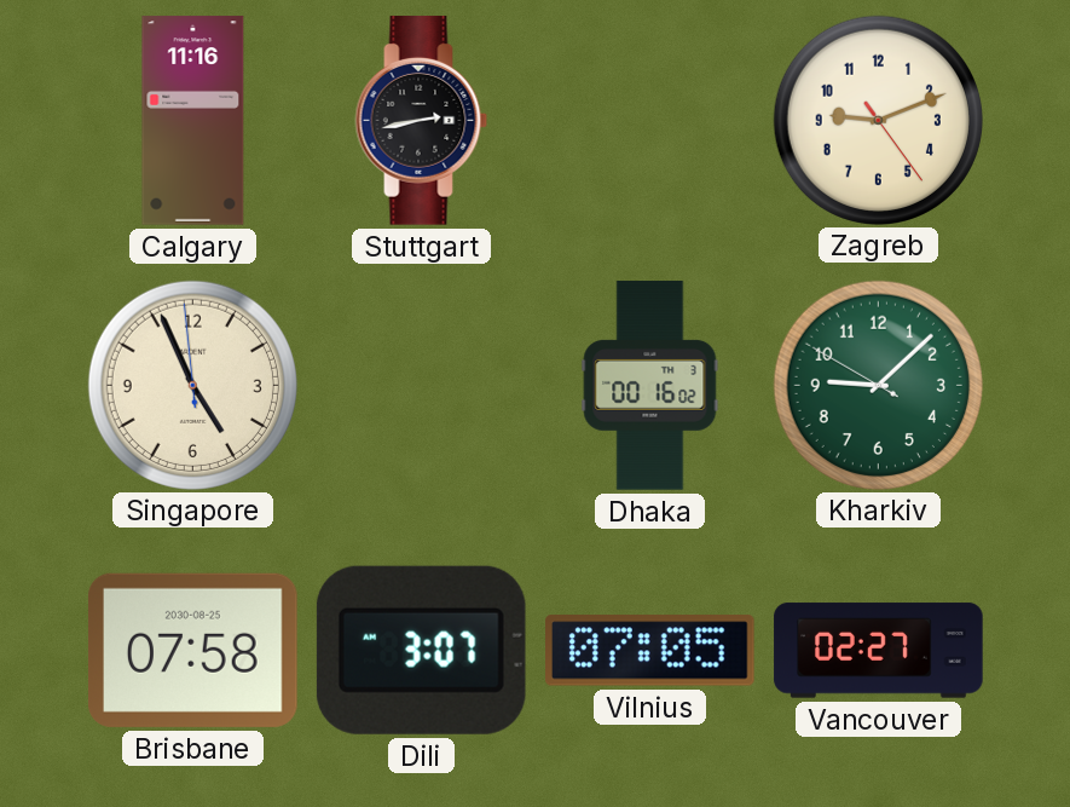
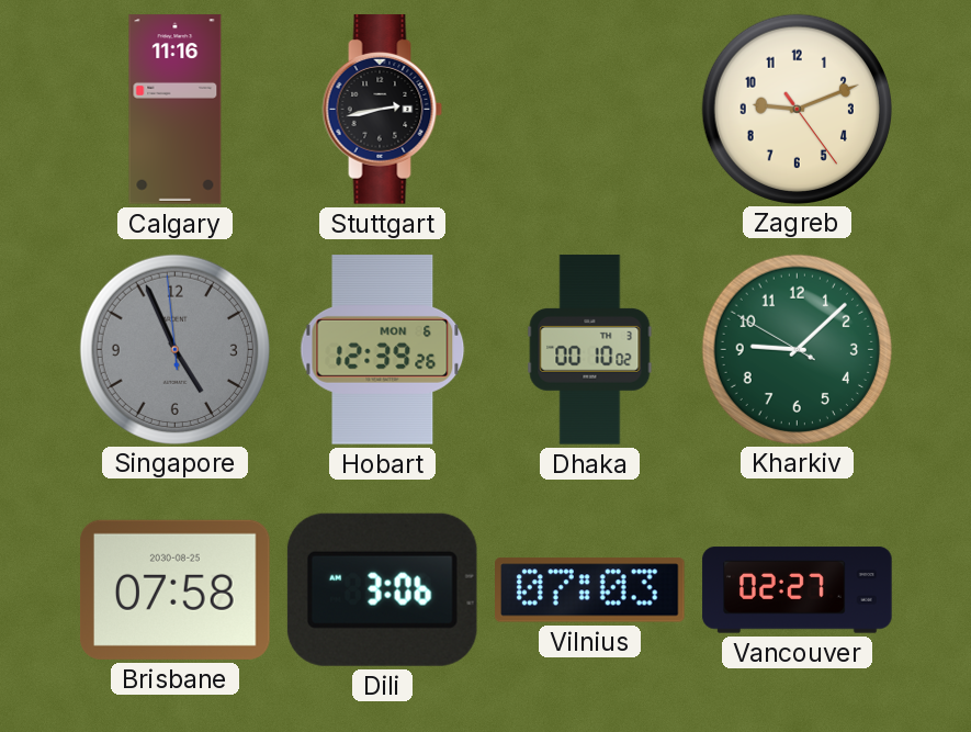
Singapore dial: cream -> grey (174, 349)
Hobart: none -> 12:39 (383, 350)
Dhaka: 00:16 -> 00:10 (590, 350)
Dili: 3:07 -> 3:06 (382, 589)
Vilnius: 07:05 -> 07:03 (590, 590)
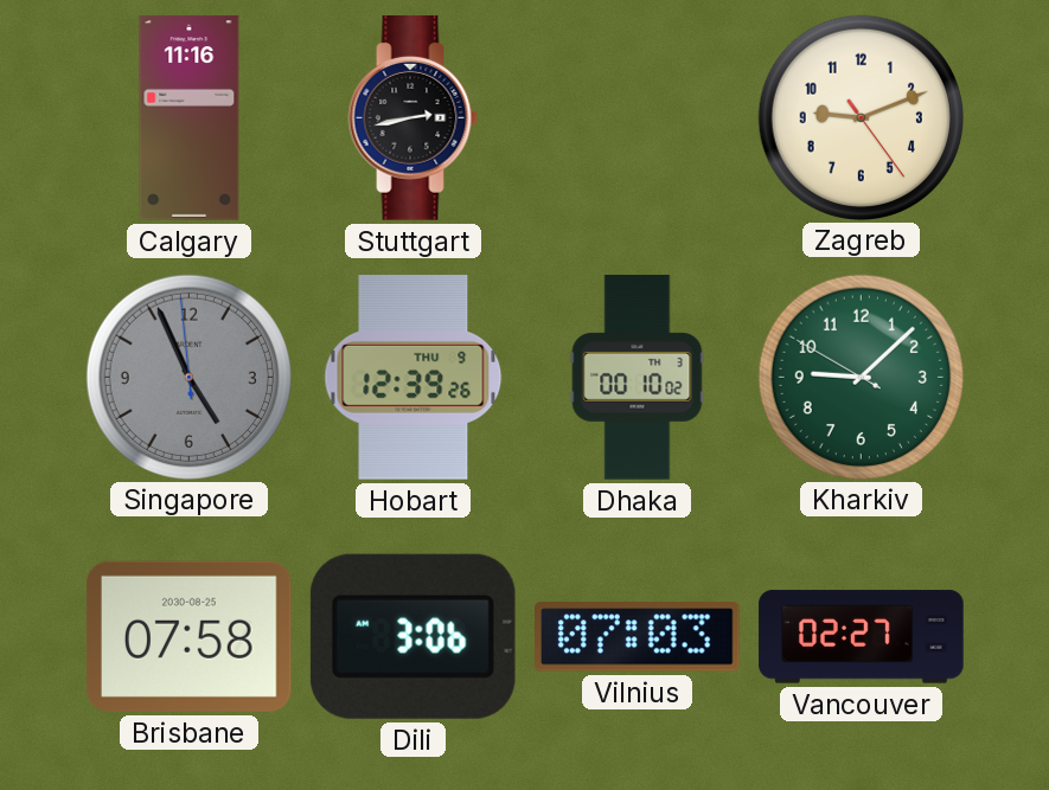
Hobart date: MON 6 -> THU 9 (414, 378)
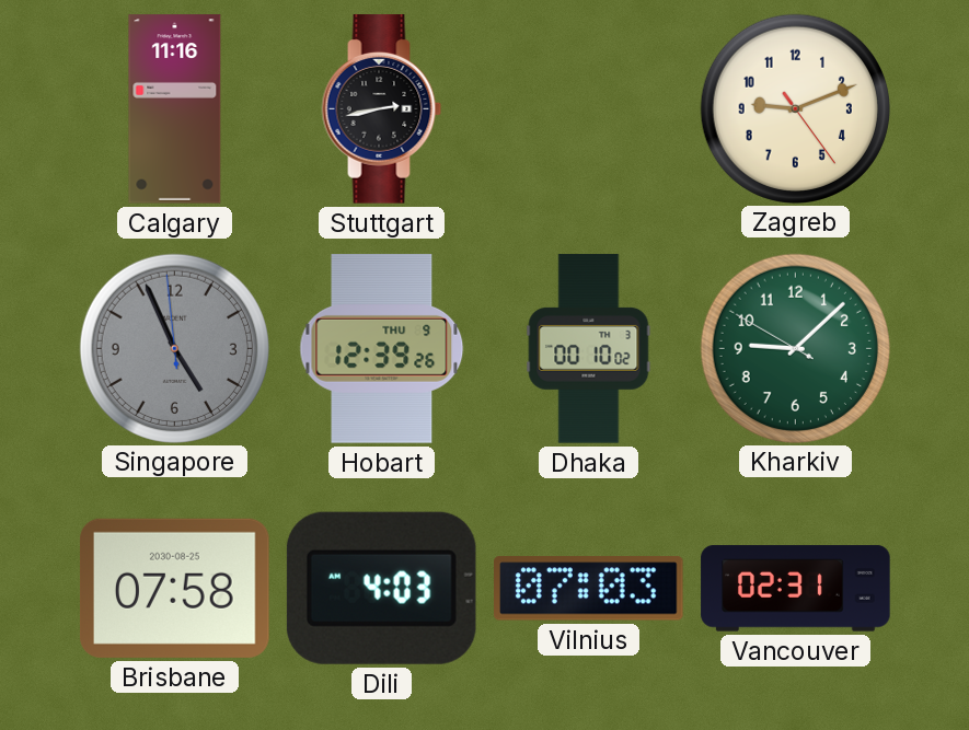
Dili: 3:06 -> 4:03 (381, 588)
Vancouver: 02:27 -> 02:31 (796, 589)
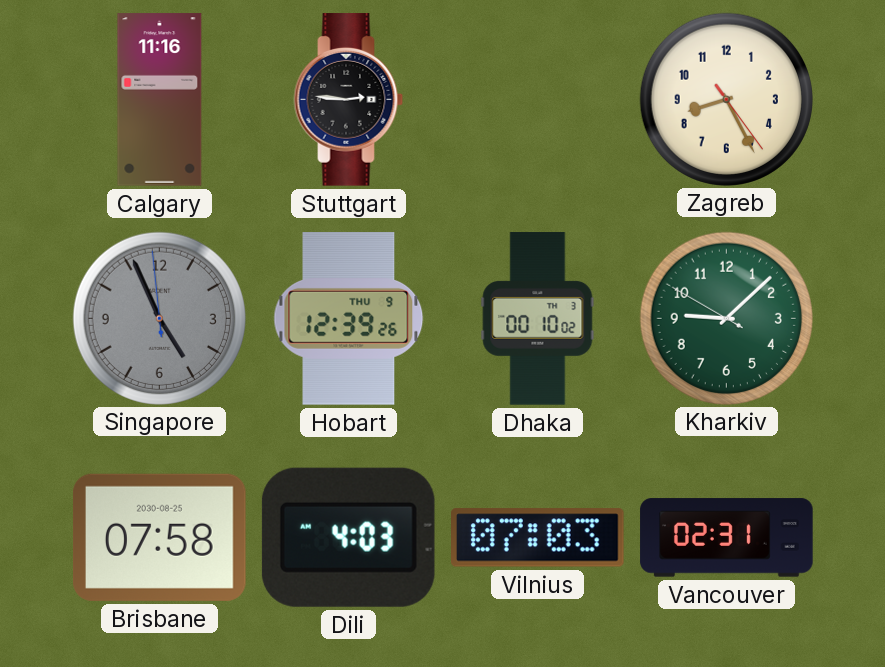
Stuttgart: 2:43 -> 2:46 (349, 100)
Zagreb: 9:11 -> 8:25 (726, 99)
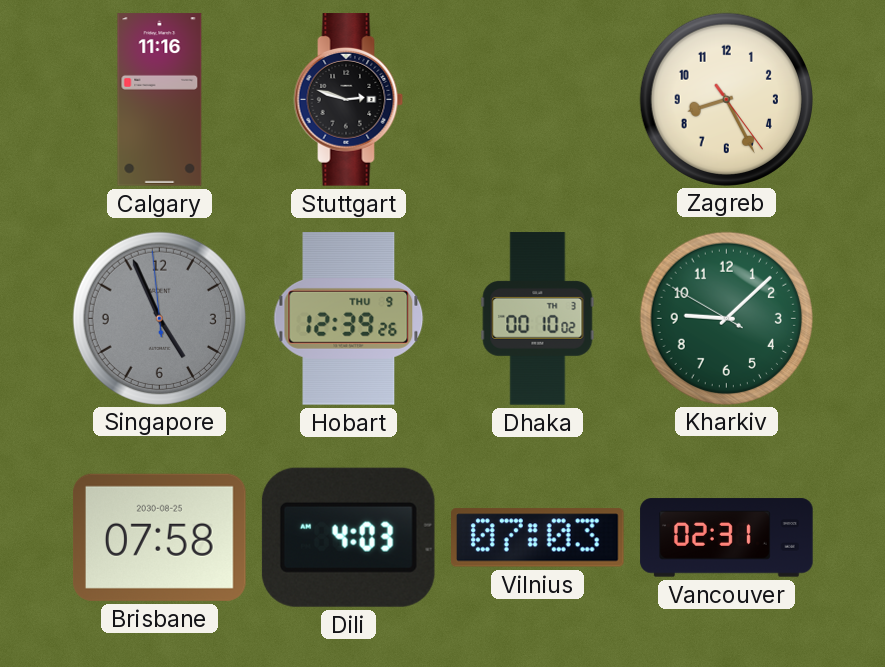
Stuttgart: 2:46 -> 2:48 (349, 100)
